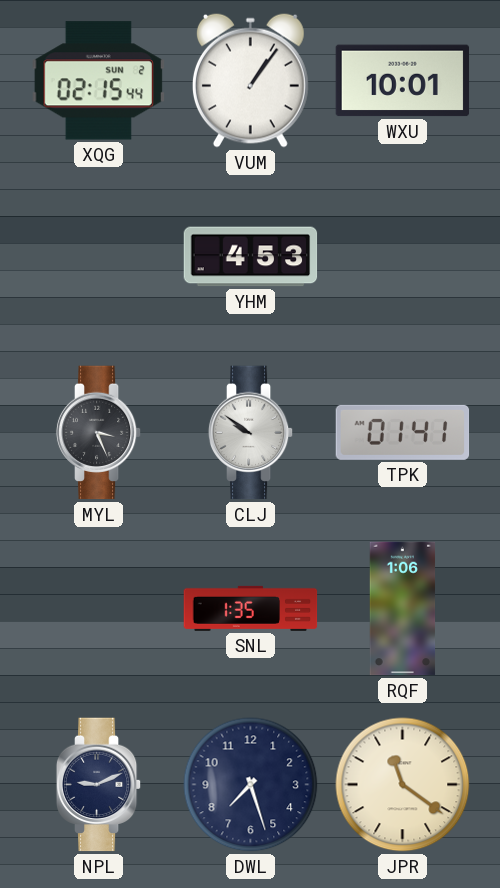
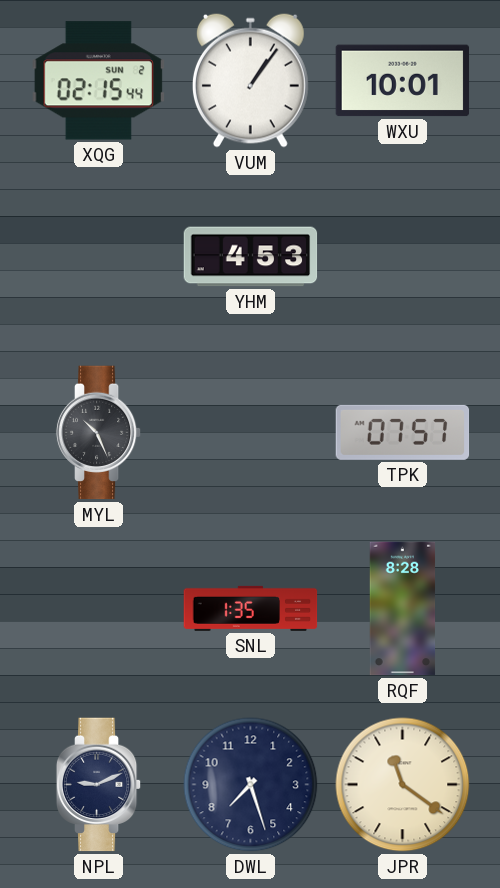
MYL: 3:26 -> 10:26 (99, 433)
CLJ: 9:51 -> none (251, 433)
TPK: 01:41 -> 07:57 (403, 432)
RQF: 1:06 -> 8:28 (403, 609)
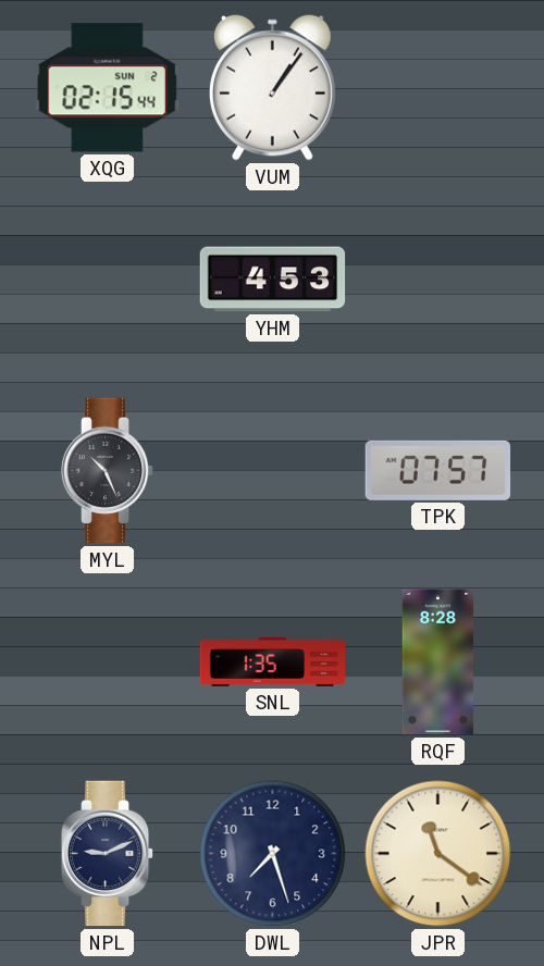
WXU: 10:01 -> none (403, 81)
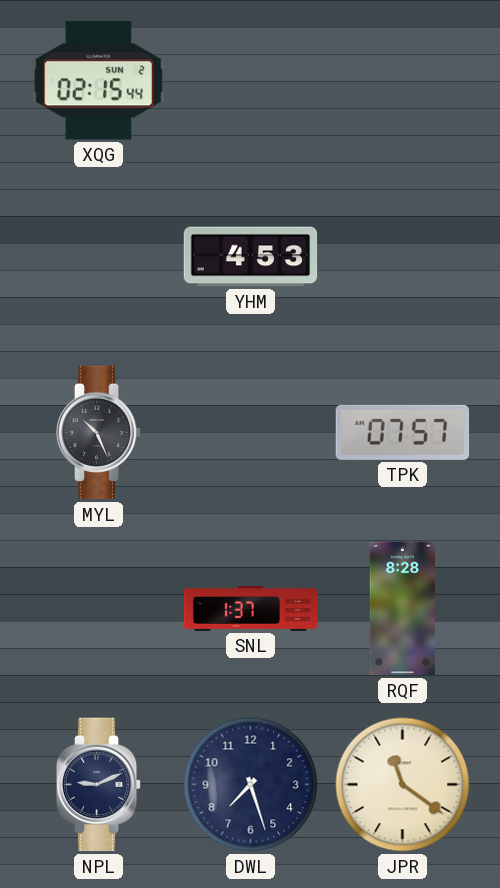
VUM: 1:06 -> none (272, 87)
SNL: 1:35 -> 1:37 (251, 608)
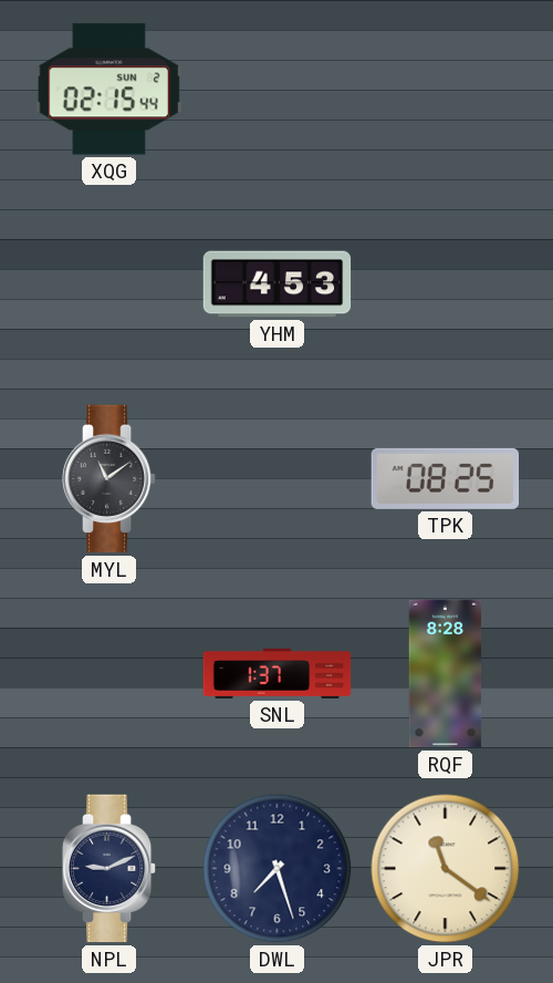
MYL: 10:26 -> 11:09 (109, 479)
TPK: 07:57 -> 08:25 (446, 478)
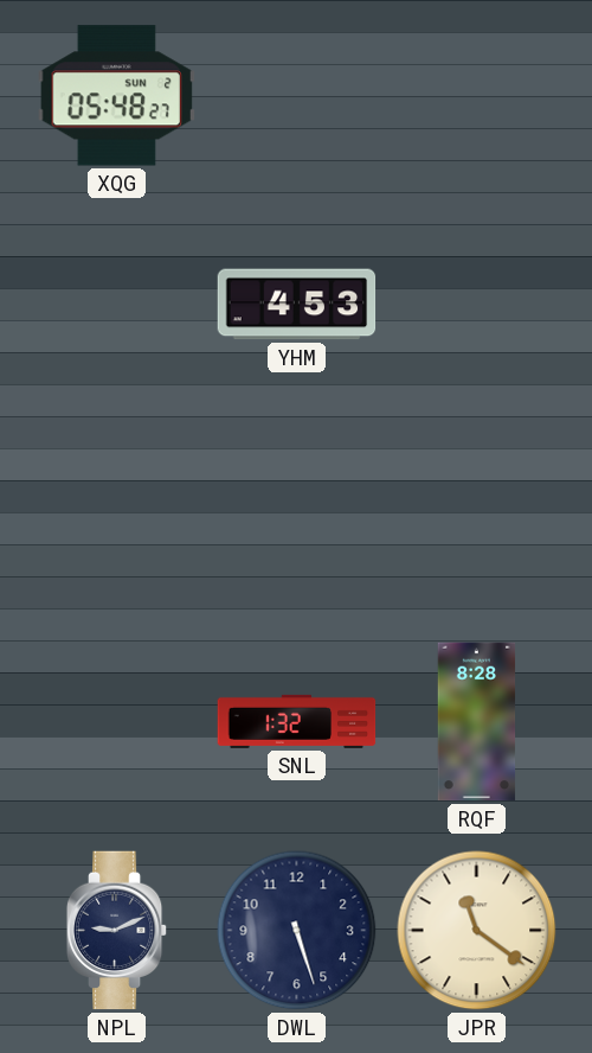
XQG: 02:15 -> 05:48 (116, 96)
MYL: 11:09 -> none (109, 479)
TPK: 08:25 -> none (446, 478)
SNL: 1:37 -> 1:32 (297, 721)
DWL: 7:27 -> 5:27 (297, 931)
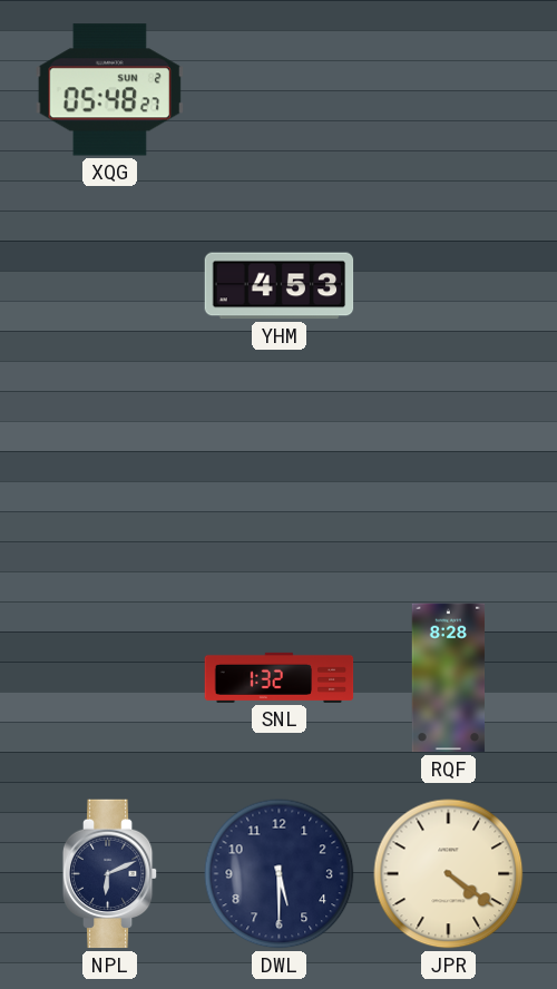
NPL: 9:11 -> 6:11 (110, 874)
DWL: 5:27 -> 5:30 (280, 874)
JPR: 11:21 -> 4:21 (449, 874)
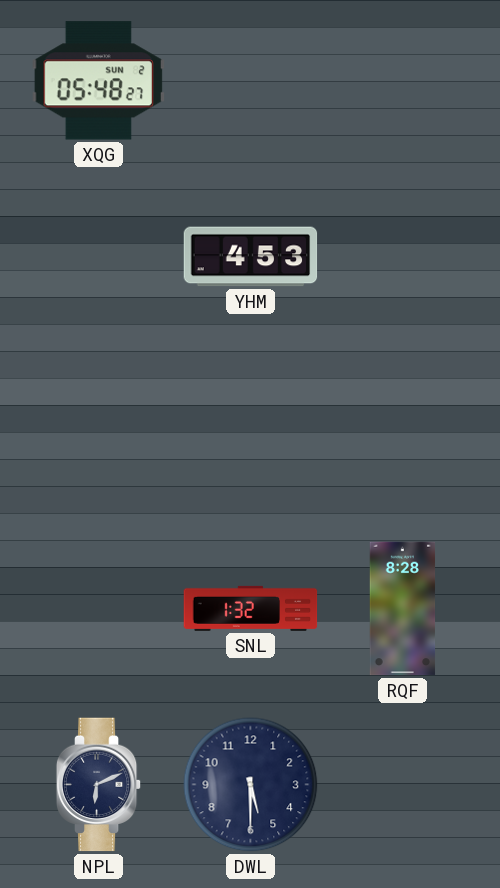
JPR: 4:21 -> none (449, 874)
